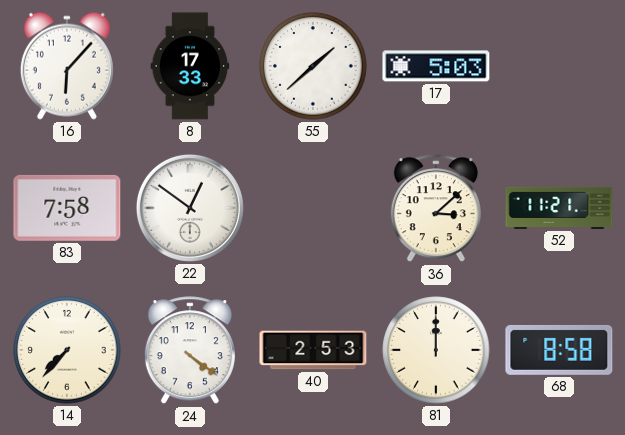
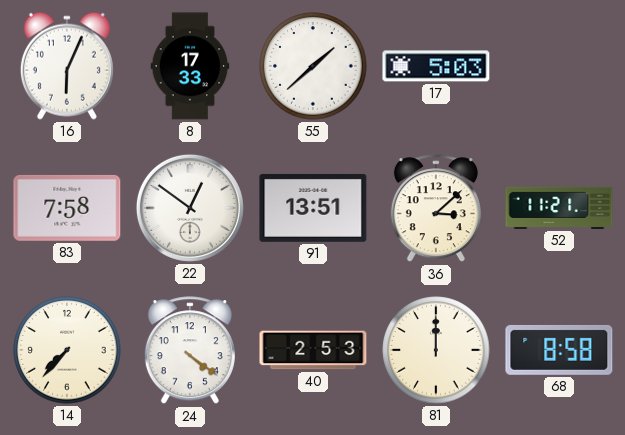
16: 6:07 -> 6:04 (67, 66)
91: none -> 13:51 (313, 208)
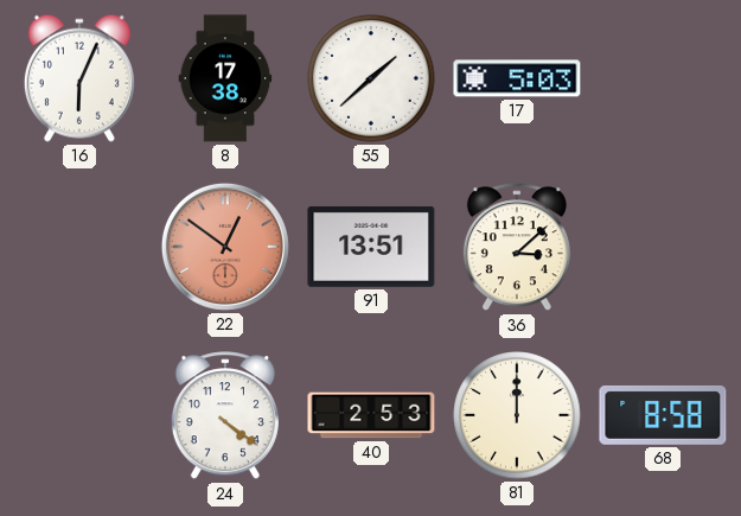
8: 17:33 -> 17:38 (225, 78)
83: 7:58 -> none (67, 208)
22 dial: white -> salmon (225, 247)
52: 11:21 -> none (559, 208)
14: 7:37 -> none (67, 350)
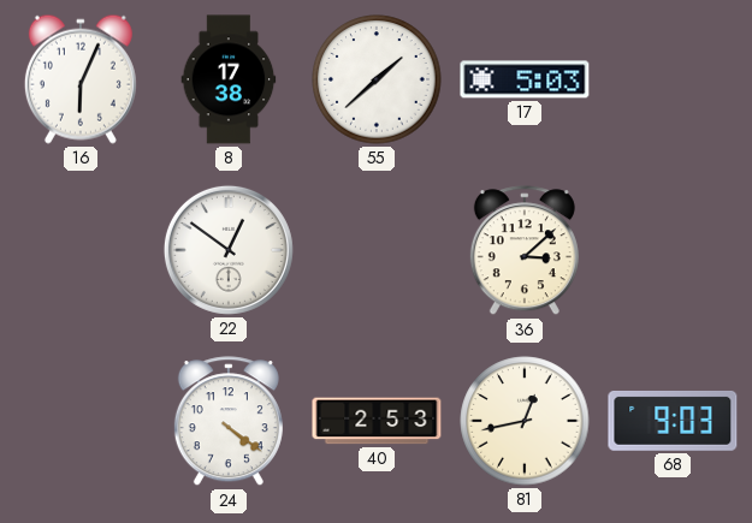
22 dial: salmon -> white (229, 250)
91: 13:51 -> none (371, 247)
81: 12:00 -> 12:43 (525, 421)
68: 8:58 -> 9:03 (673, 421)
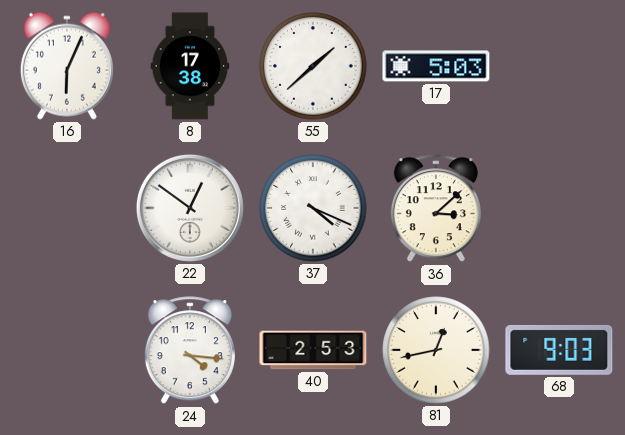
37: none -> 4:19 (313, 208)
24: 4:21 -> 4:16 (190, 351)
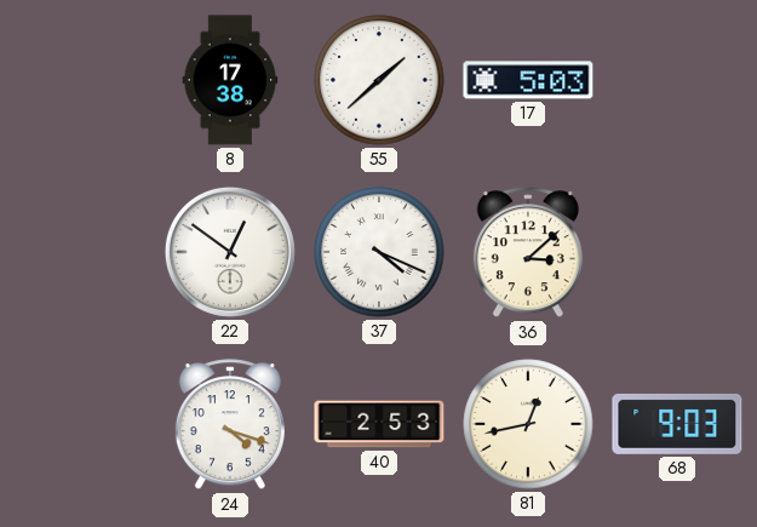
16: 6:04 -> none (67, 66)
24: 4:16 -> 4:18 (230, 425)
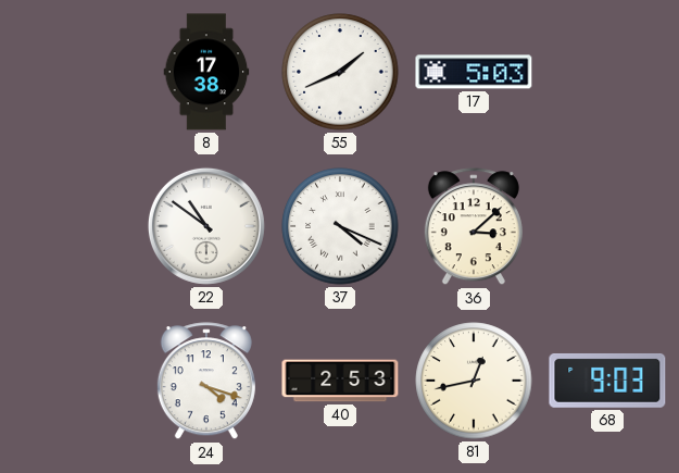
55: 1:38 -> 1:41 (340, 72)
22: 12:51 -> 10:51 (206, 226)
